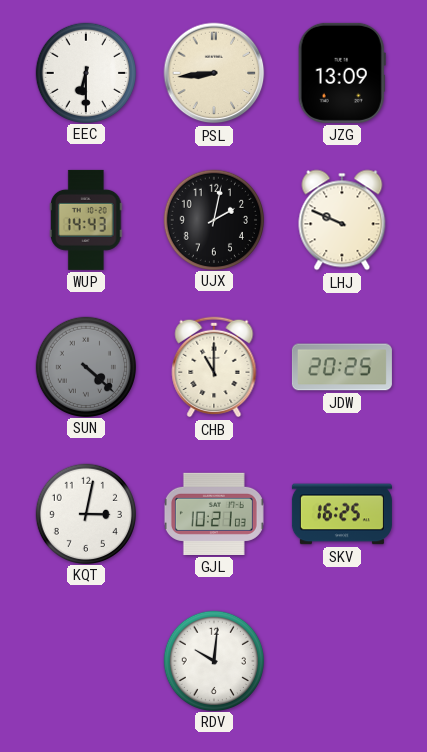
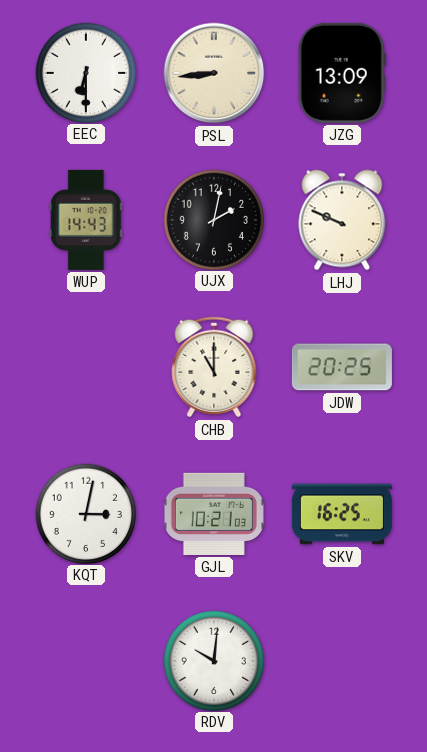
SUN: 4:22 -> none (85, 366)
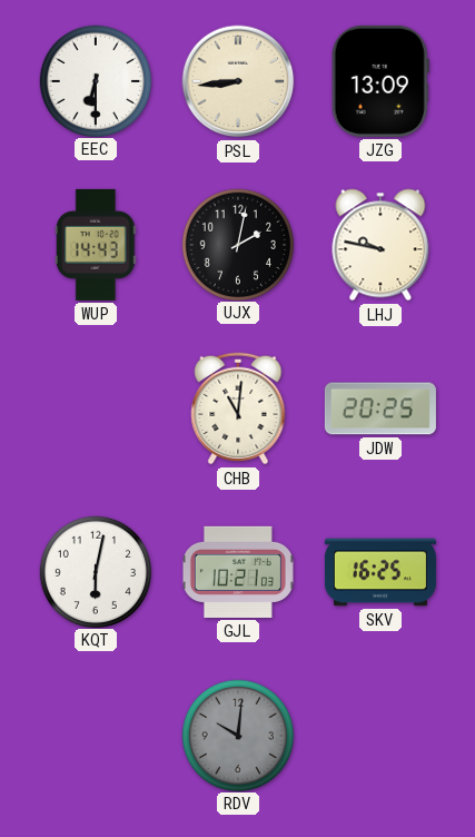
LHJ: 9:49 -> 9:47 (380, 245)
CHB: 11:00 -> 11:01 (238, 408)
KQT: 3:02 -> 6:02 (95, 571)
RDV dial: white -> grey (237, 735)
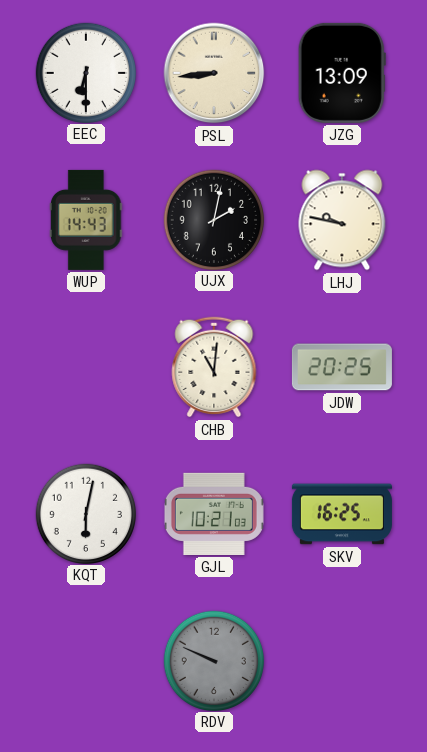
RDV: 10:01 -> 9:49 (213, 660)
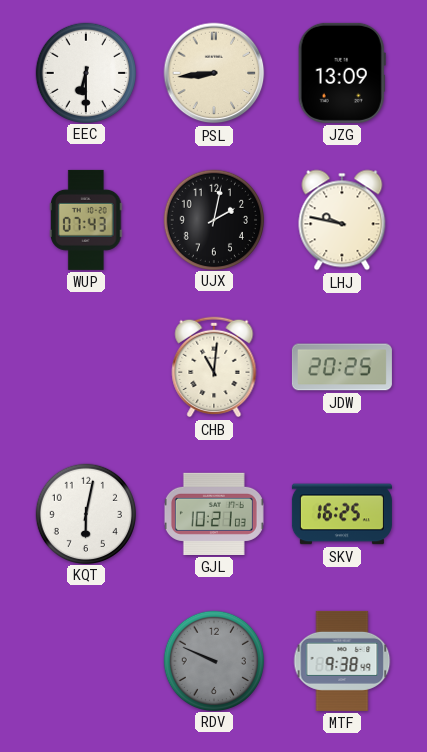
WUP: 14:43 -> 07:43 (87, 220)
MTF: none -> 9:38 (342, 661)
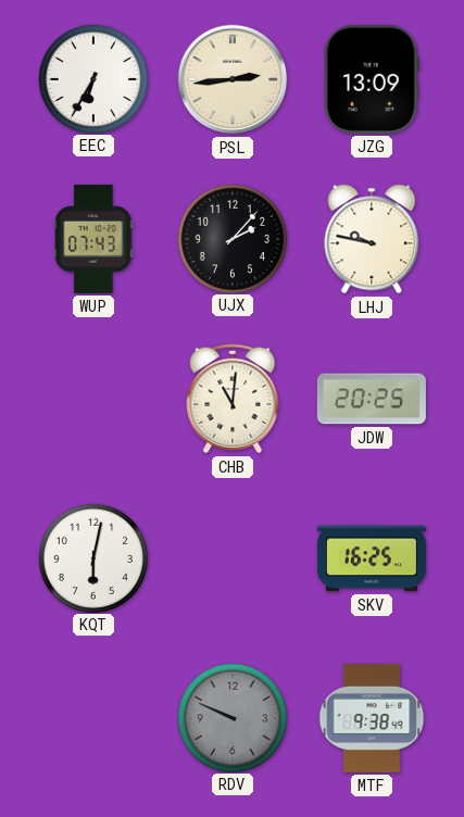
EEC: 6:30 -> 6:35 (92, 78)
PSL: 8:44 -> 2:44 (233, 79)
UJX: 2:02 -> 2:07 (231, 238)
GJL: 10:21 -> none (214, 514)
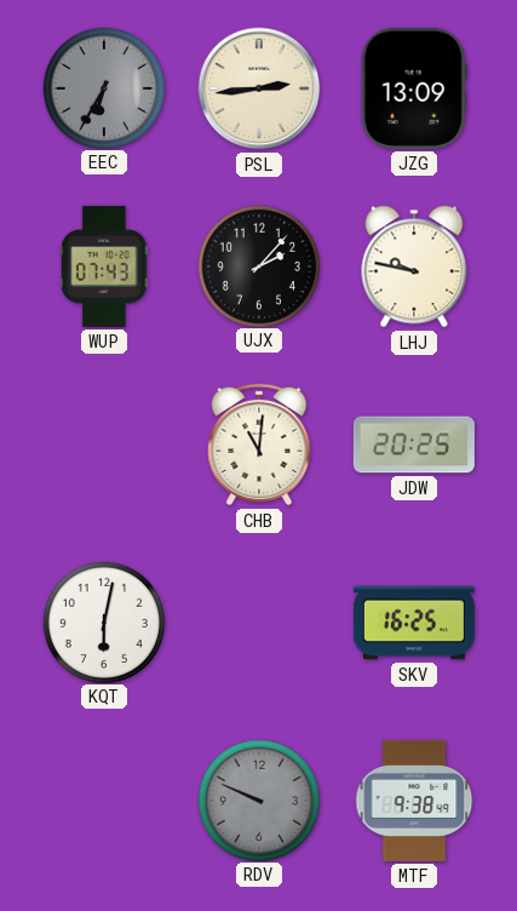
EEC dial: white -> grey (103, 87)
